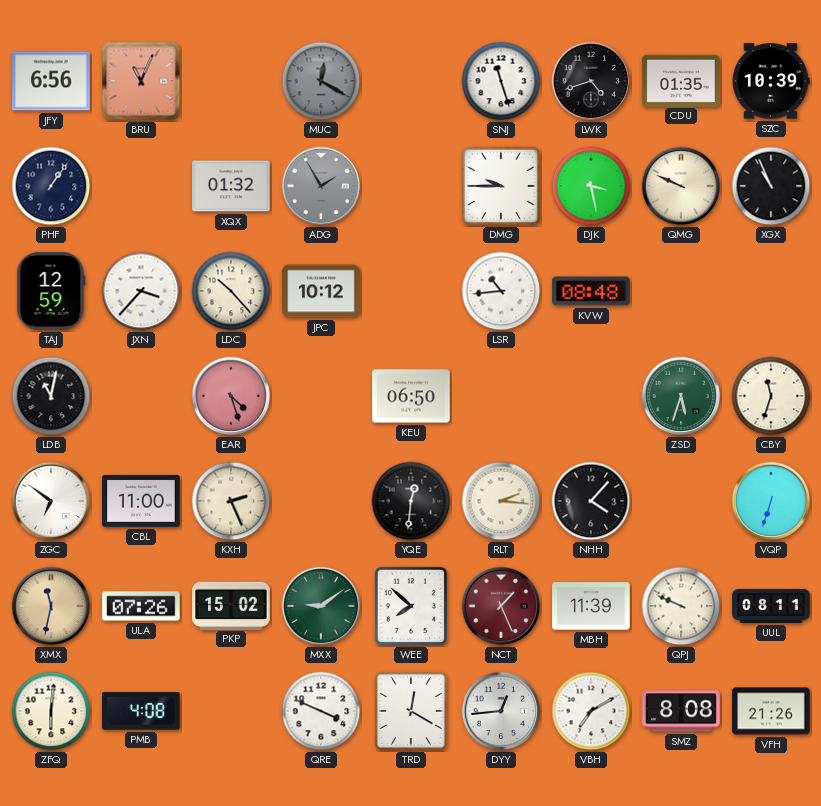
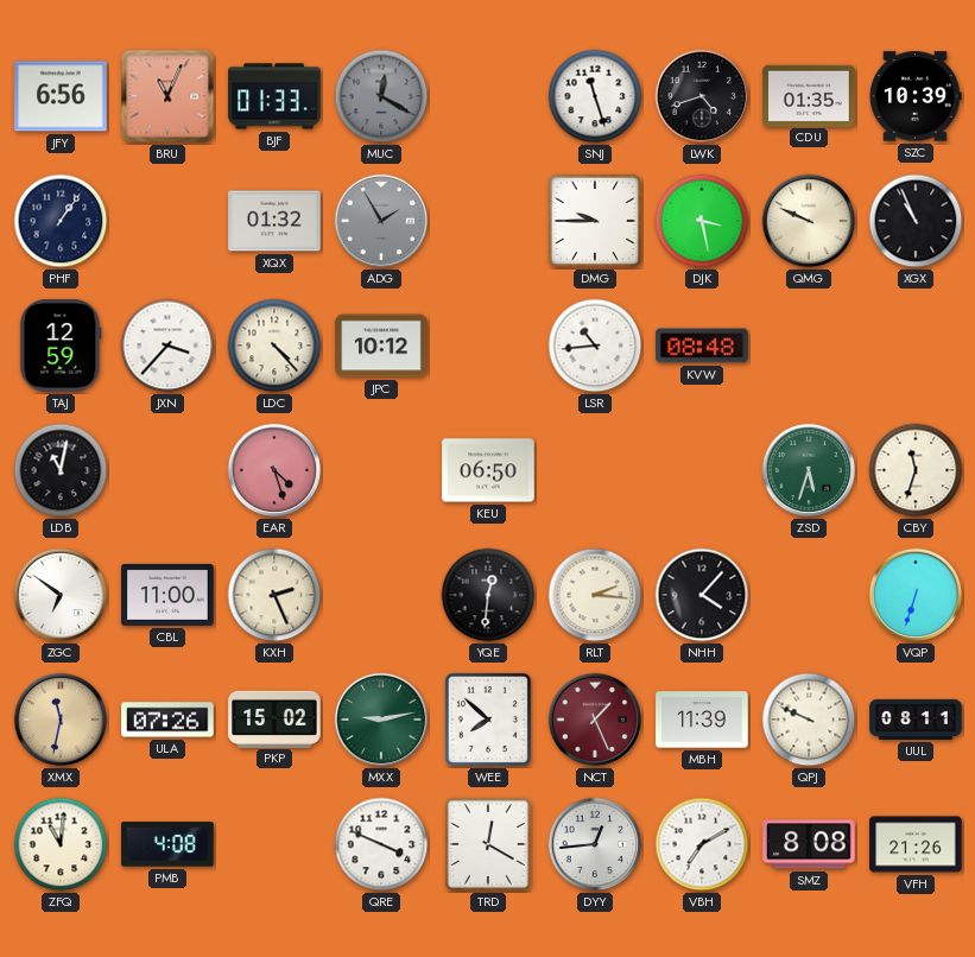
BJF: none -> 01:33 (274, 96)
LDC: 10:23 -> 4:23 (274, 346)
MXX: 9:09 -> 9:13 (381, 720)
ZFQ: 6:01 -> 11:01 (61, 844)
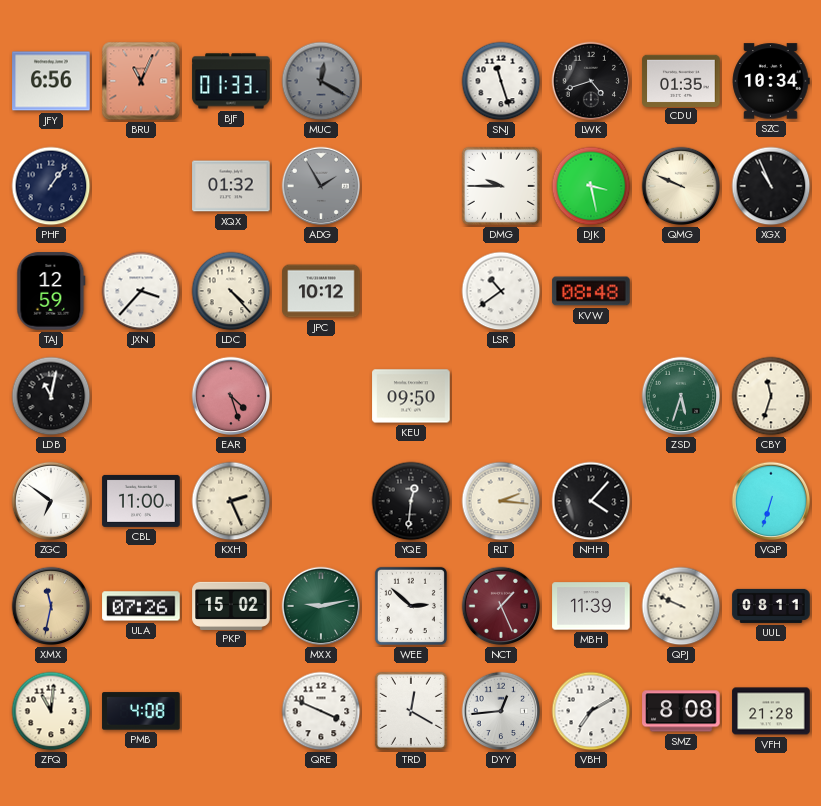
SZC: 10:39 -> 10:34 (771, 81)
LSR: 10:44 -> 10:39 (501, 291)
KEU: 06:50 -> 09:50 (411, 396)
WEE: 7:52 -> 2:52 (411, 606)
VFH: 21:26 -> 21:28 (771, 711)
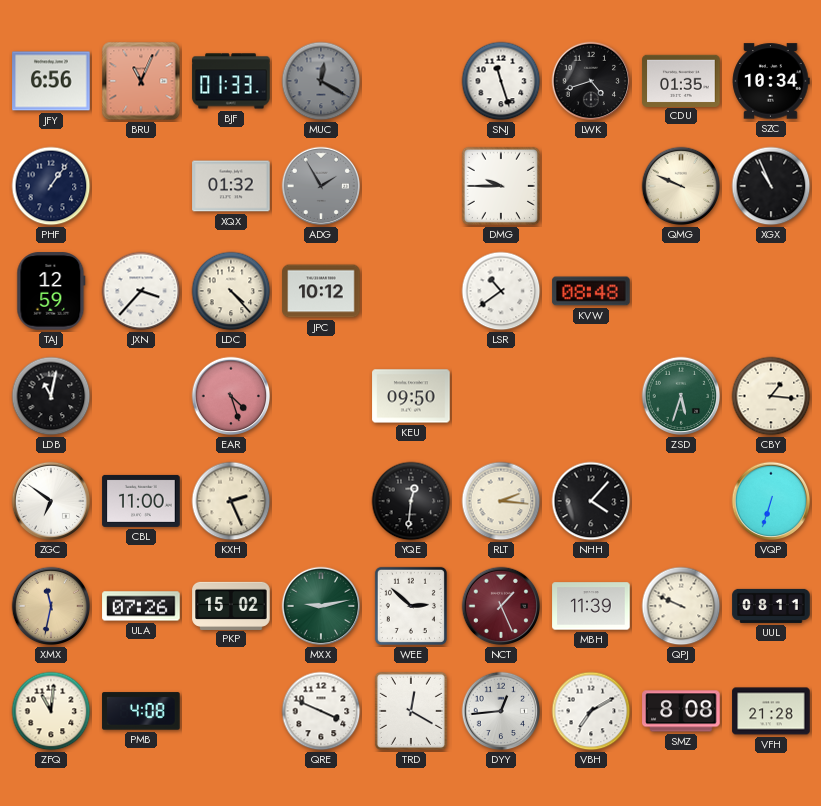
DJK: 3:28 -> none (591, 186)
CBY: 11:33 -> 1:16 (771, 396)
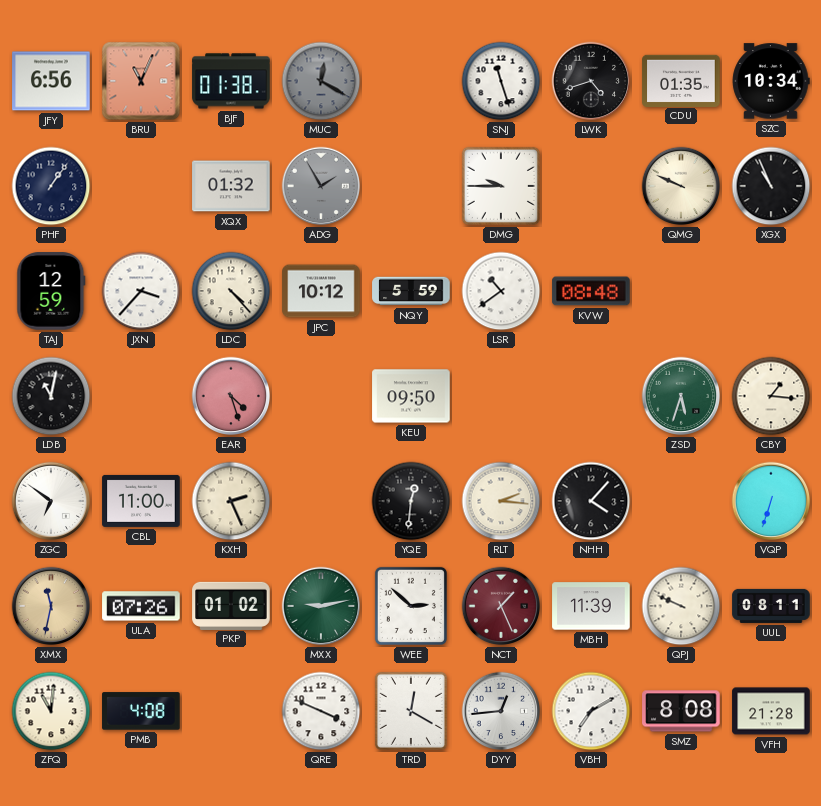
BJF: 01:33 -> 01:38 (231, 81)
NQY: none -> 5:59 (411, 291)
PKP: 15:02 -> 01:02 (231, 605)
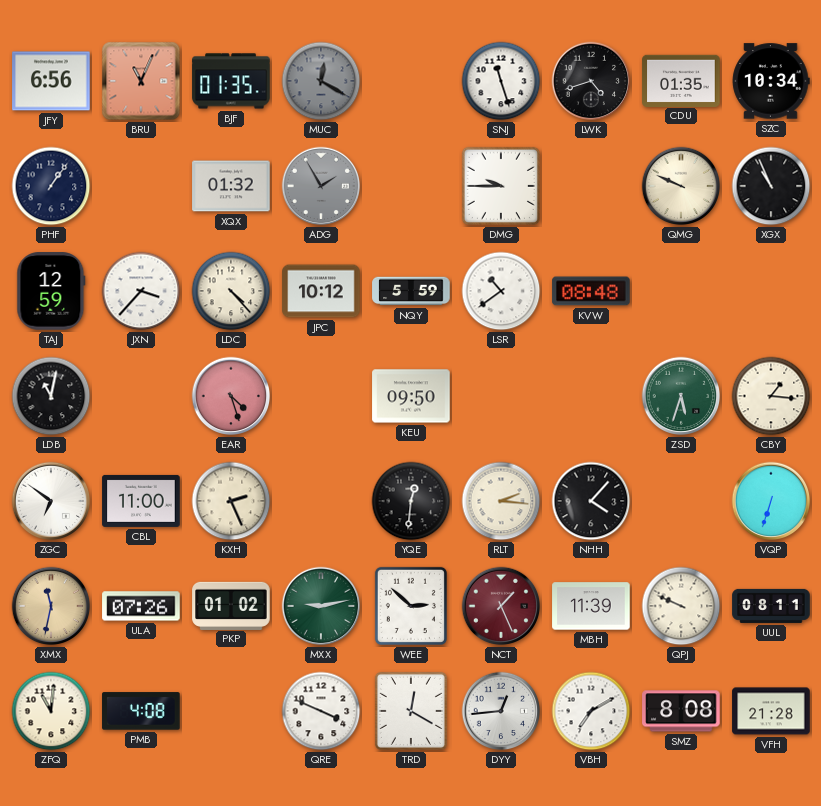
BJF: 01:38 -> 01:35 (231, 81)
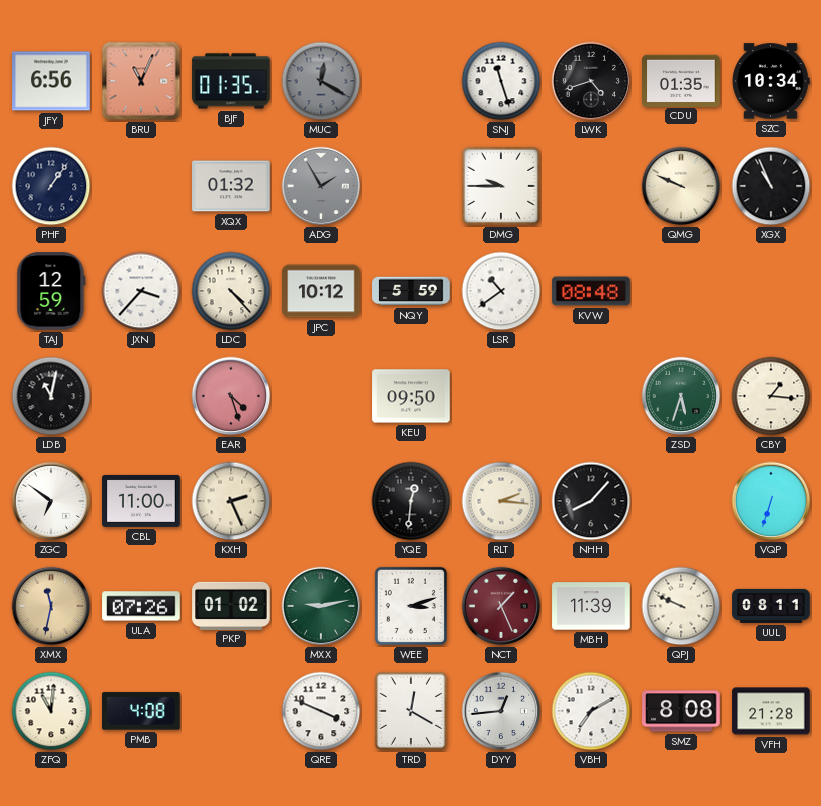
NHH: 4:07 -> 8:07 (591, 501)
WEE: 2:52 -> 3:12 (411, 606)
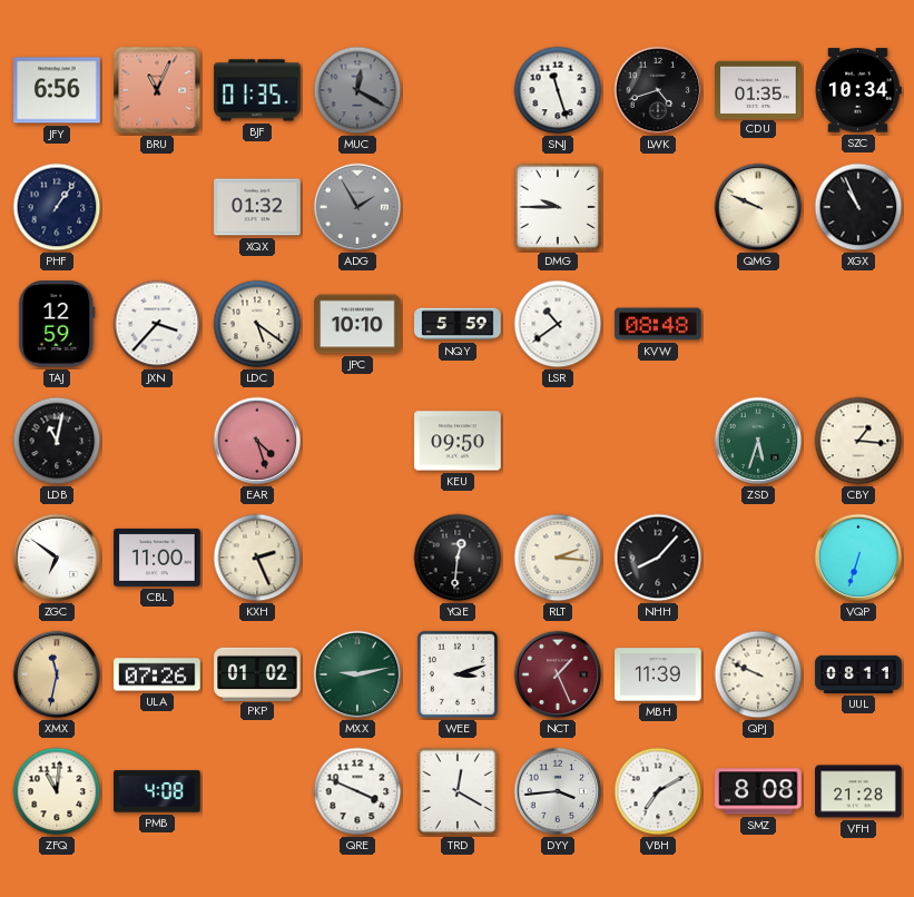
LDC: 4:23 -> 5:21 (257, 324)
JPC: 10:12 -> 10:10 (357, 324)
DYY: 12:44 -> 3:44 (558, 791)
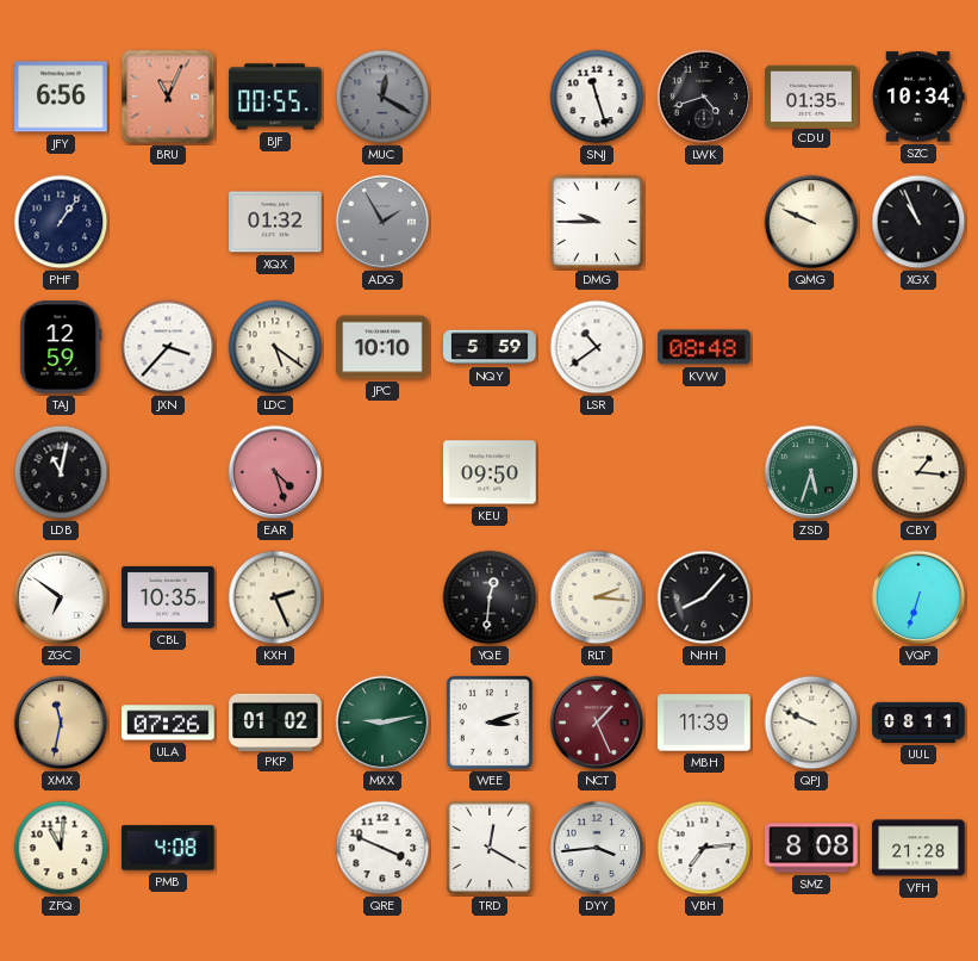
BJF: 01:35 -> 00:55 (275, 97)
CBL: 11:00 -> 10:35 (168, 597)
VBH: 7:10 -> 7:14 (704, 848)
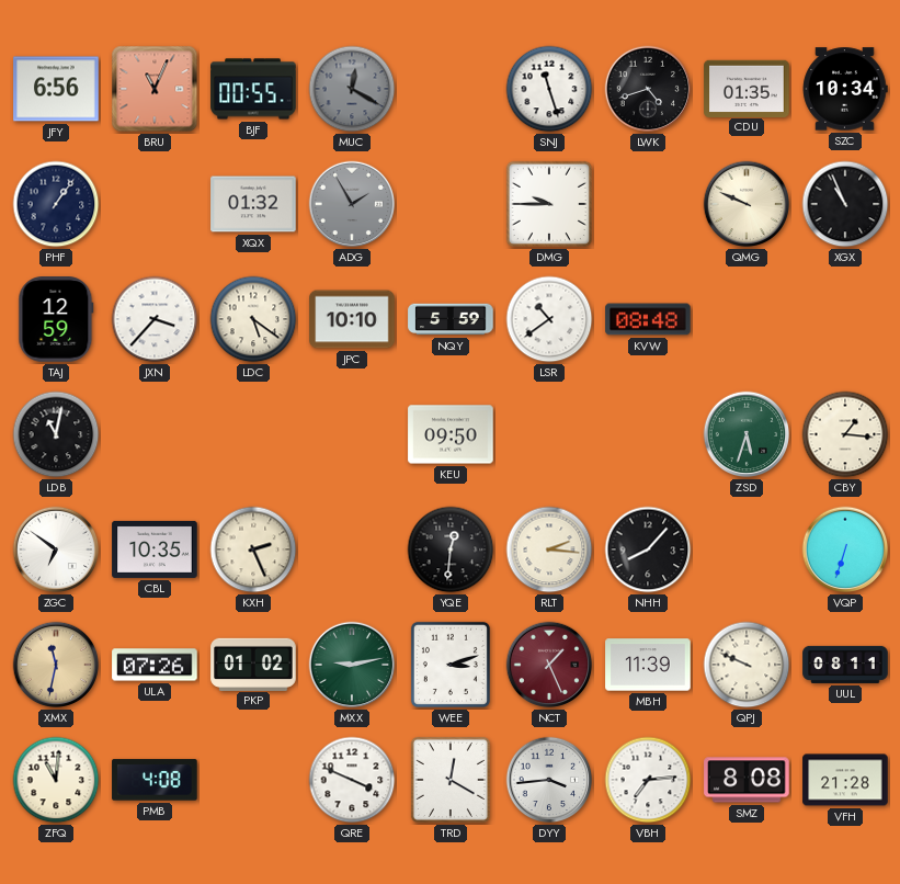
EAR: 4:27 -> none (275, 472)
